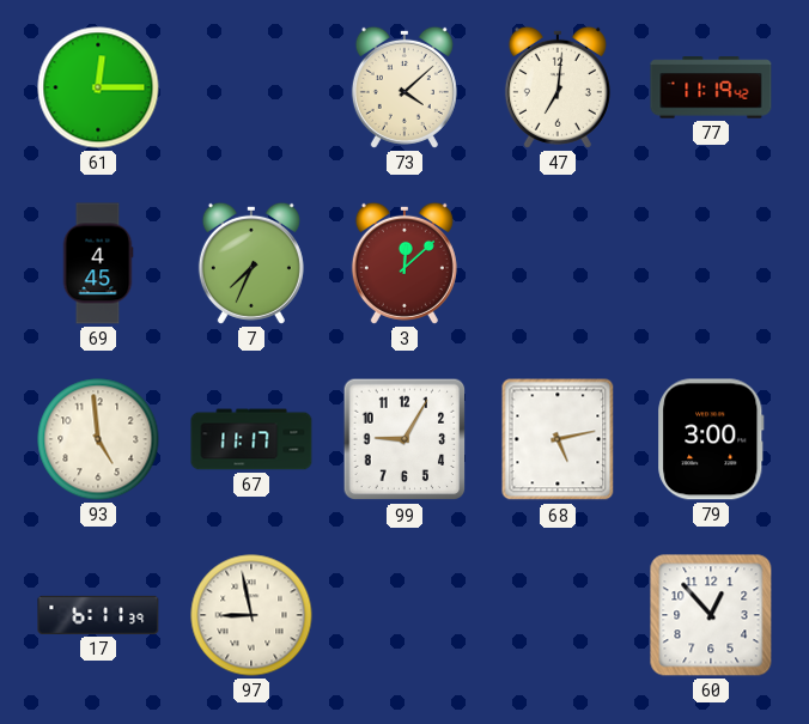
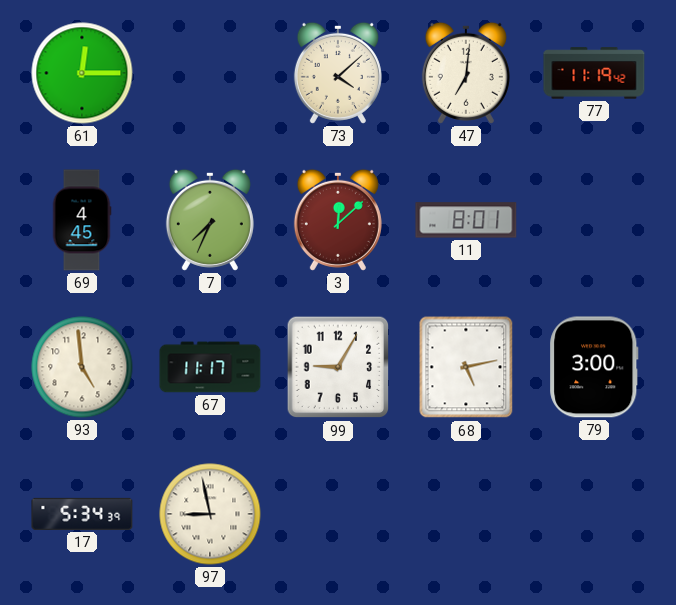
11: none -> 8:01 (466, 220)
17: 6:11 -> 5:34 (82, 514)
60: 12:53 -> none (711, 615)
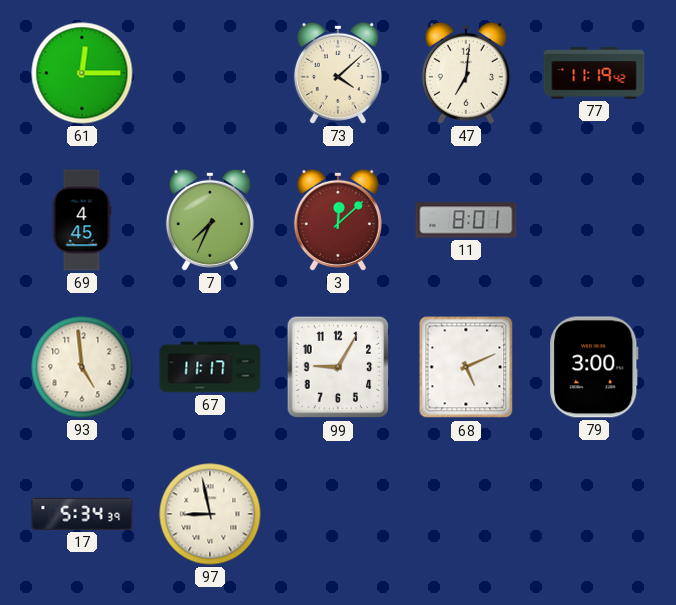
68: 5:13 -> 5:11 (466, 367)
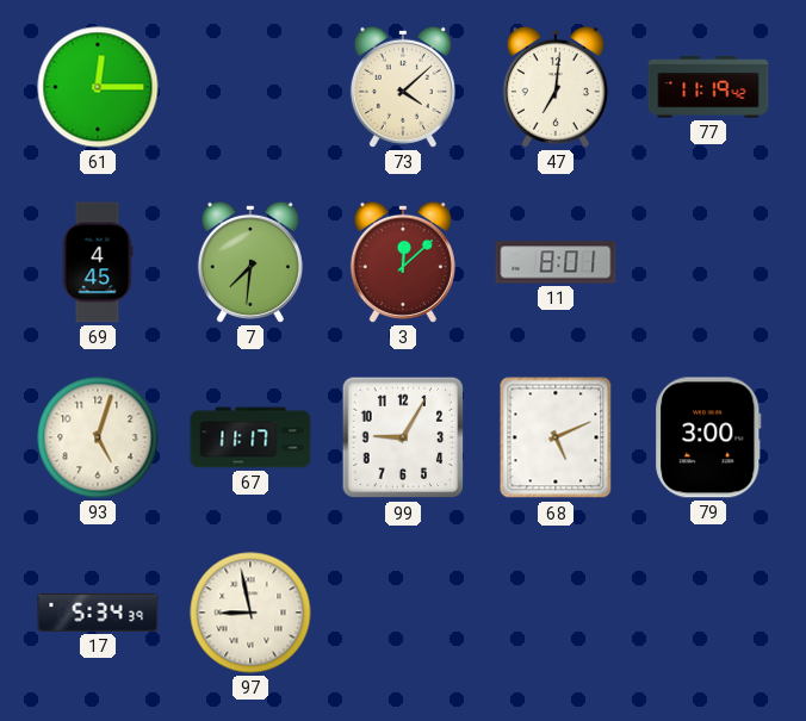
7: 7:34 -> 7:31 (250, 262)
93: 4:59 -> 5:03 (98, 437)
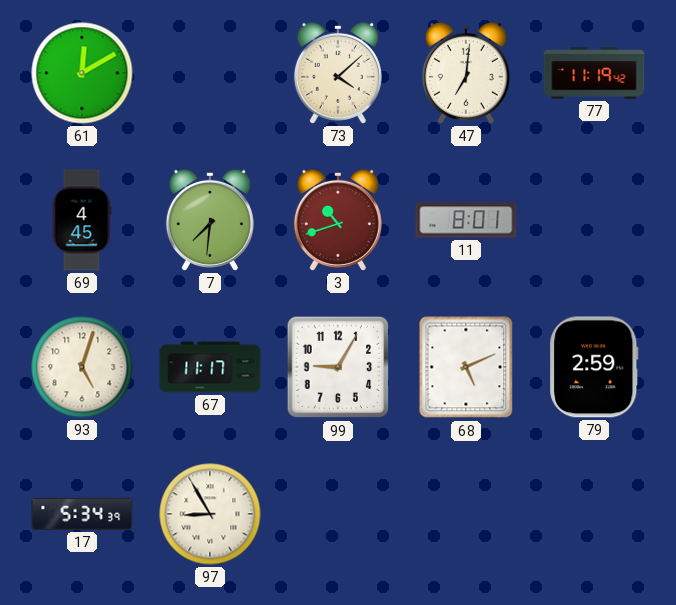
61: 12:15 -> 12:10 (82, 73)
3: 12:08 -> 10:42 (338, 220)
79: 3:00 -> 2:59 (594, 367)
97: 8:58 -> 8:55 (210, 514)
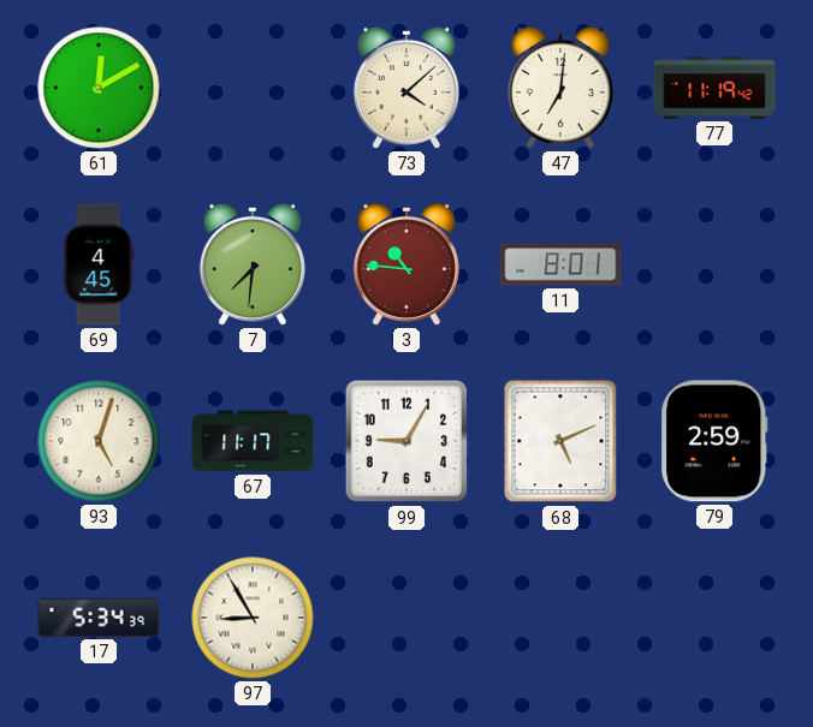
3: 10:42 -> 10:46 (406, 264)
